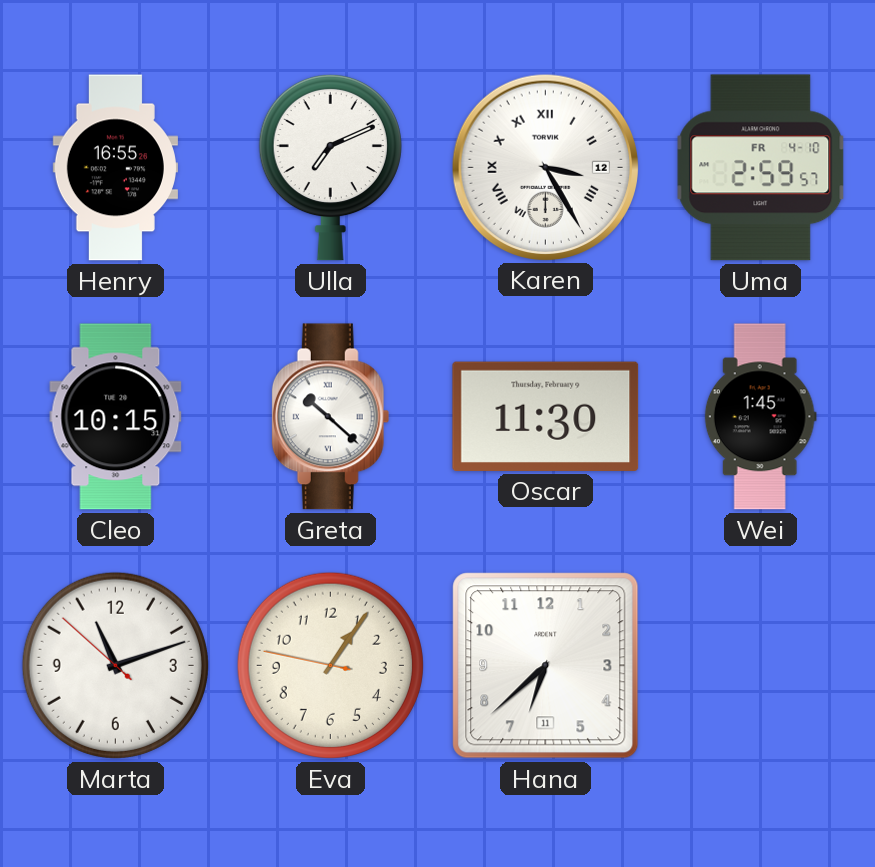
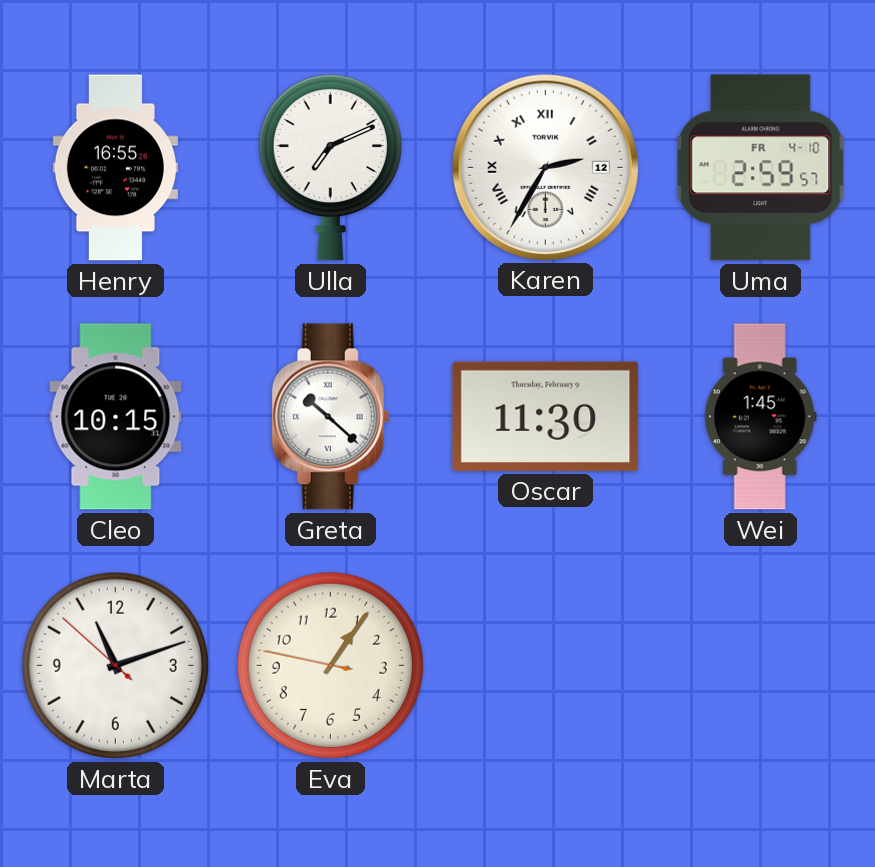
Karen: 3:25 -> 2:35 (545, 167)
Hana: 6:38 -> none (546, 666)
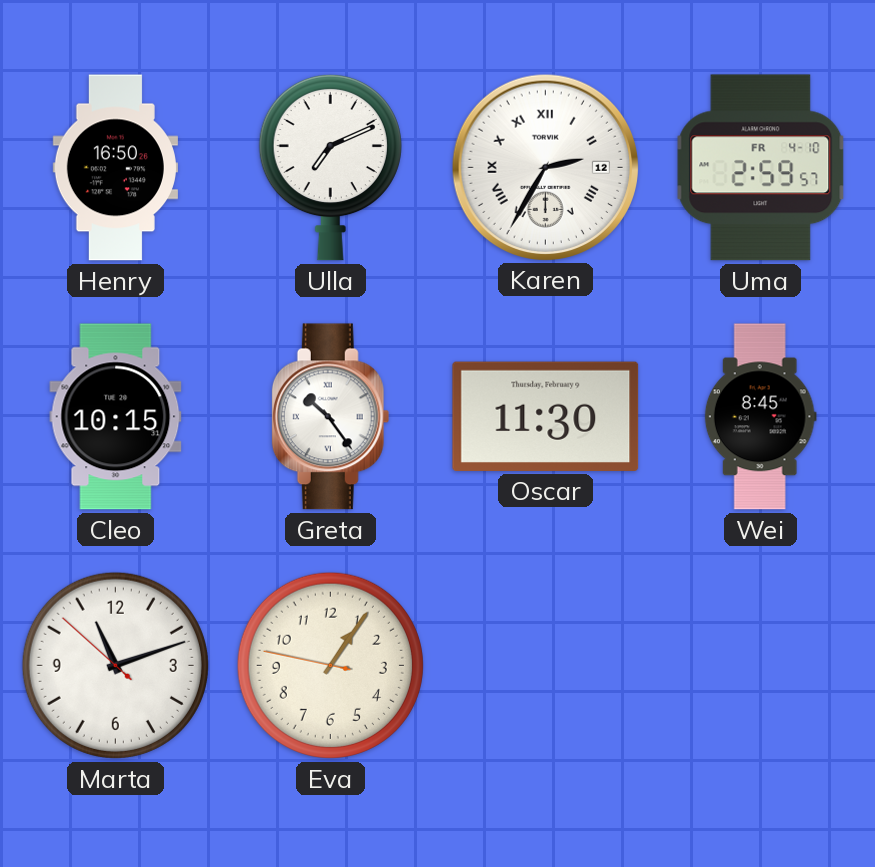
Henry: 16:55 -> 16:50 (115, 168)
Greta: 10:22 -> 10:24 (331, 417)
Wei: 1:45 -> 8:45 (760, 417)
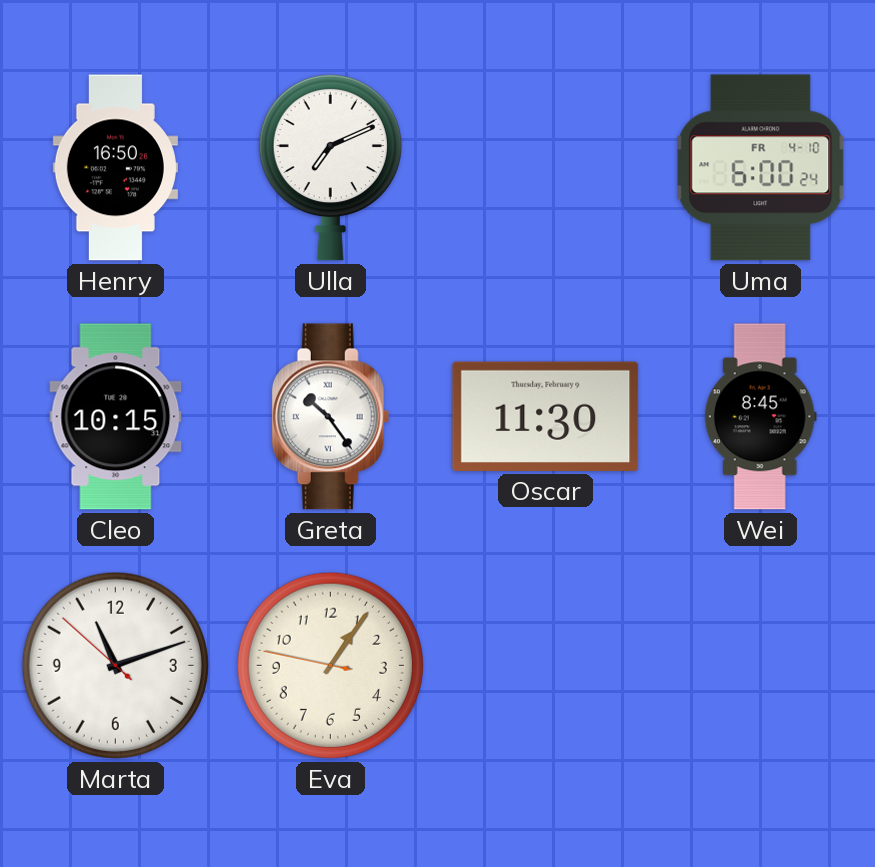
Karen: 2:35 -> none (545, 167)
Uma: 2:59 -> 6:00 (761, 168)
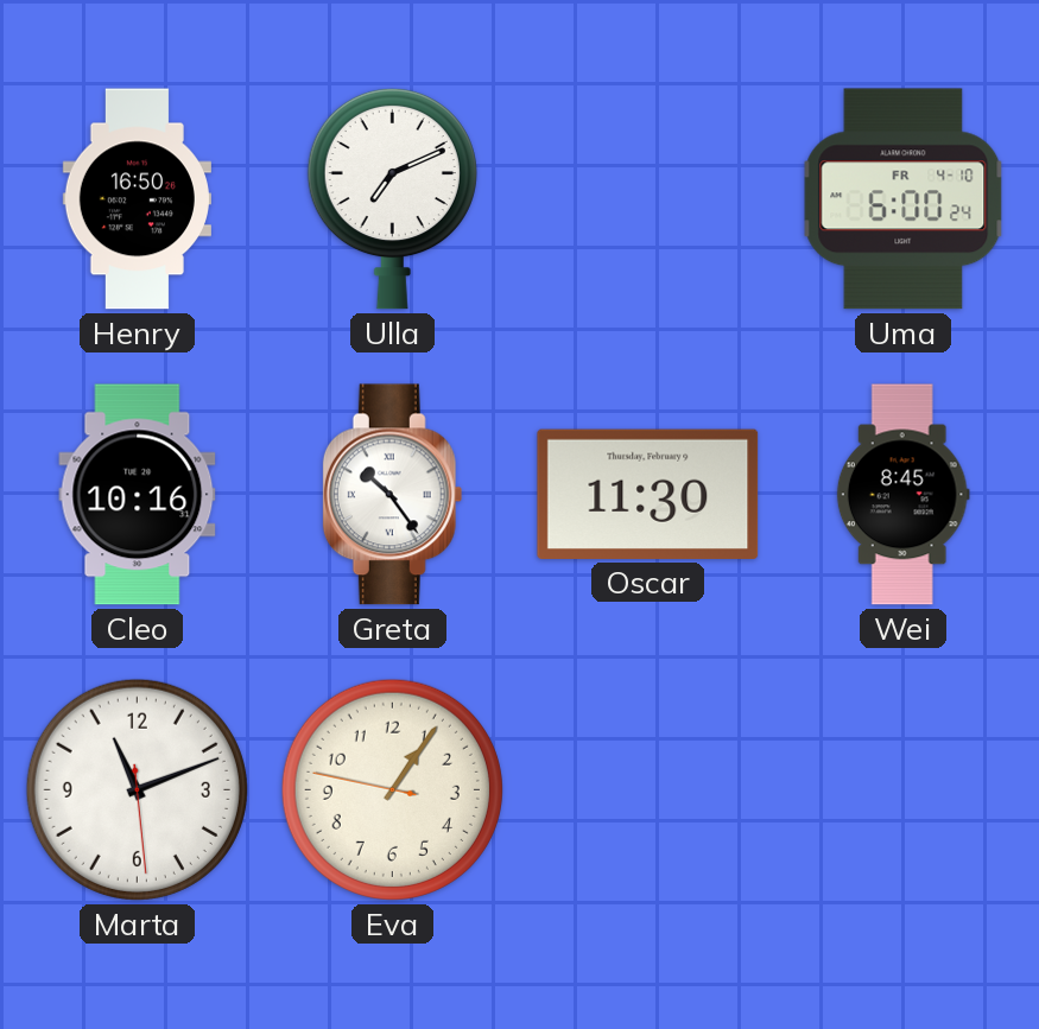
Cleo: 10:15 -> 10:16 (138, 495)
Marta: 11:11:52 -> 11:11:29 (137, 789)
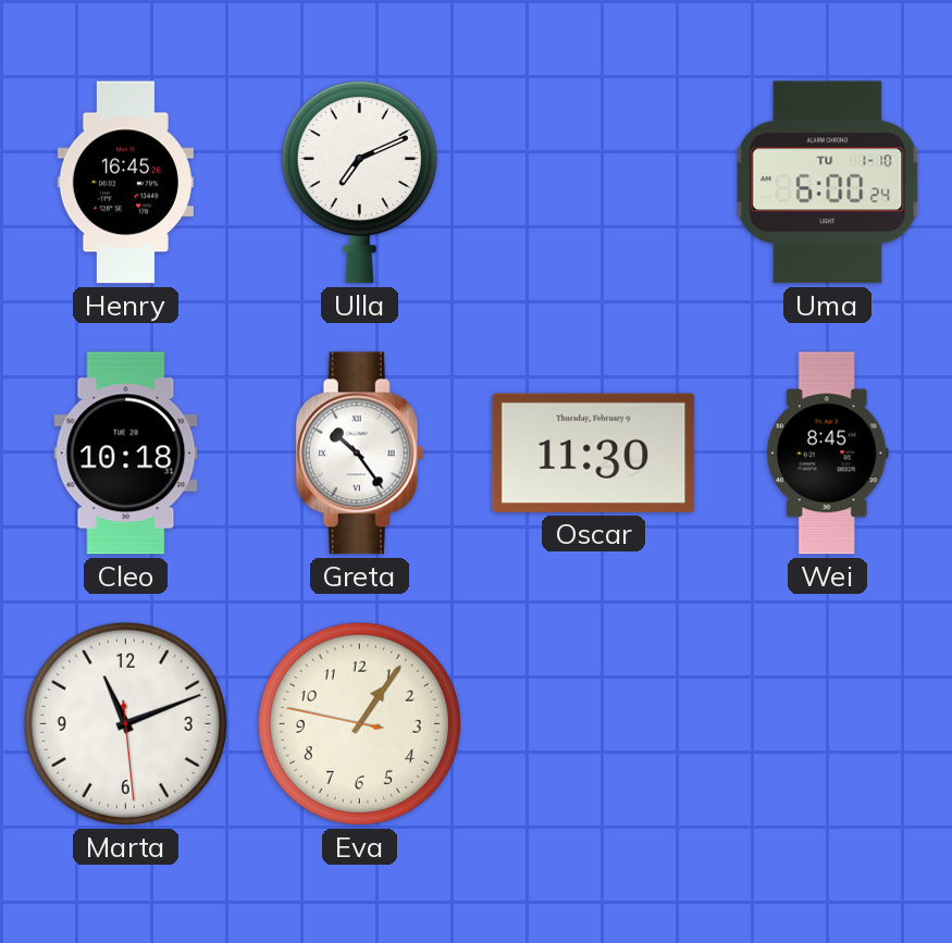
Henry: 16:50 -> 16:45 (125, 183)
Uma date: FR 4-10 -> TU 1-10 (828, 183)
Cleo: 10:16 -> 10:18 (126, 454)
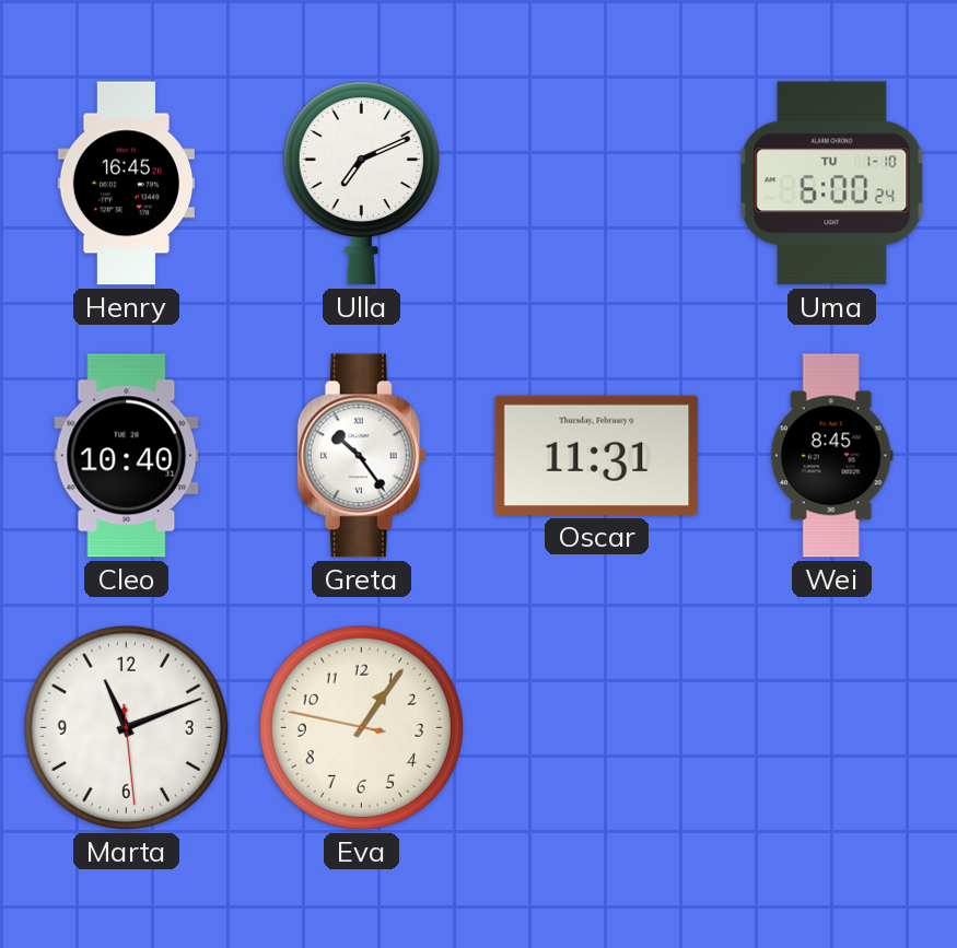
Cleo: 10:18 -> 10:40 (127, 456)
Oscar: 11:30 -> 11:31 (597, 455)
